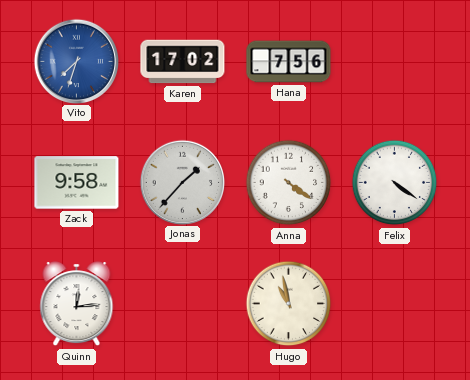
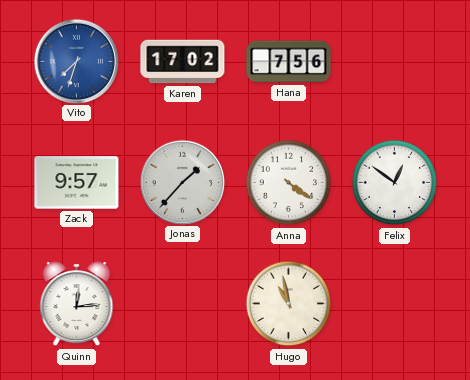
Zack: 9:58 -> 9:57 (77, 183)
Felix: 4:21 -> 12:51 (395, 183)
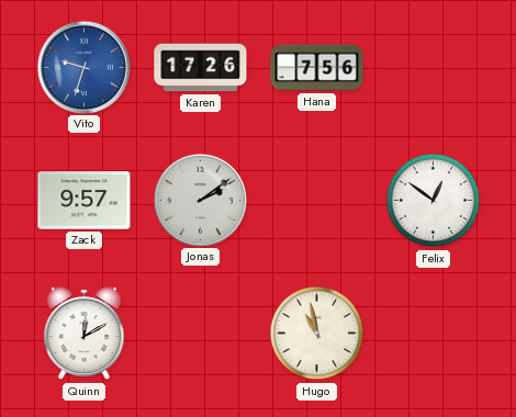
Vito: 7:33 -> 9:33 (83, 67)
Karen: 17:02 -> 17:26 (201, 68)
Jonas: 1:37 -> 2:09 (200, 200)
Anna: 4:21 -> none (289, 183)
Quinn: 12:14 -> 12:10 (85, 334)
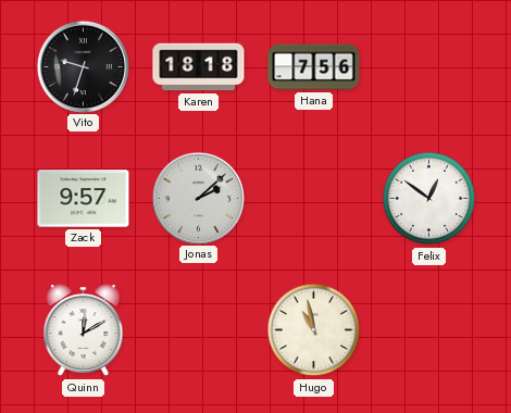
Vito dial: blue -> black (83, 66)
Karen: 17:26 -> 18:18 (199, 67)
Jonas: 2:09 -> 2:08 (198, 198)
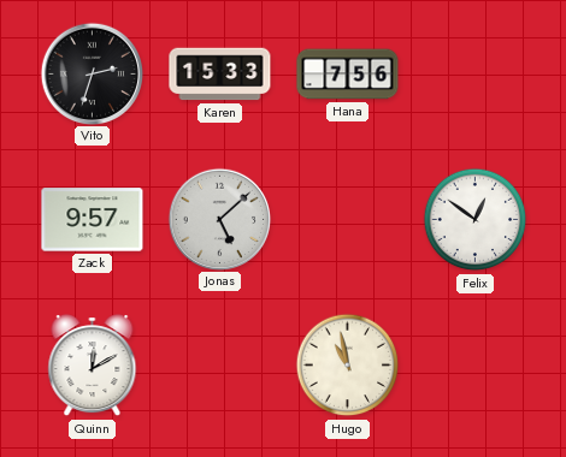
Vito: 9:33 -> 2:33 (92, 73)
Karen: 18:18 -> 15:33 (220, 75)
Jonas: 2:08 -> 5:08 (219, 219)
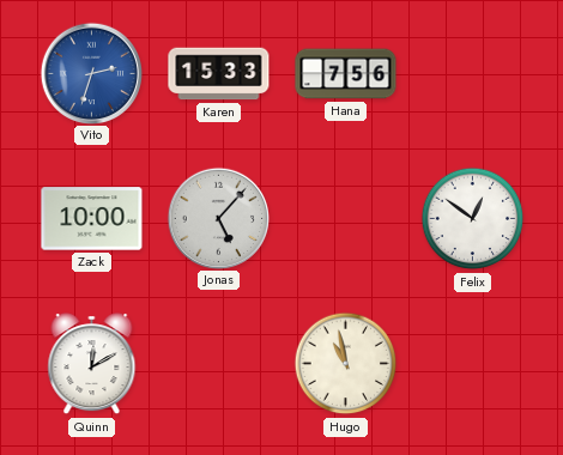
Vito dial: black -> blue (91, 73)
Zack: 9:57 -> 10:00 (92, 219)
Jonas: 5:08 -> 5:07 (218, 218)
